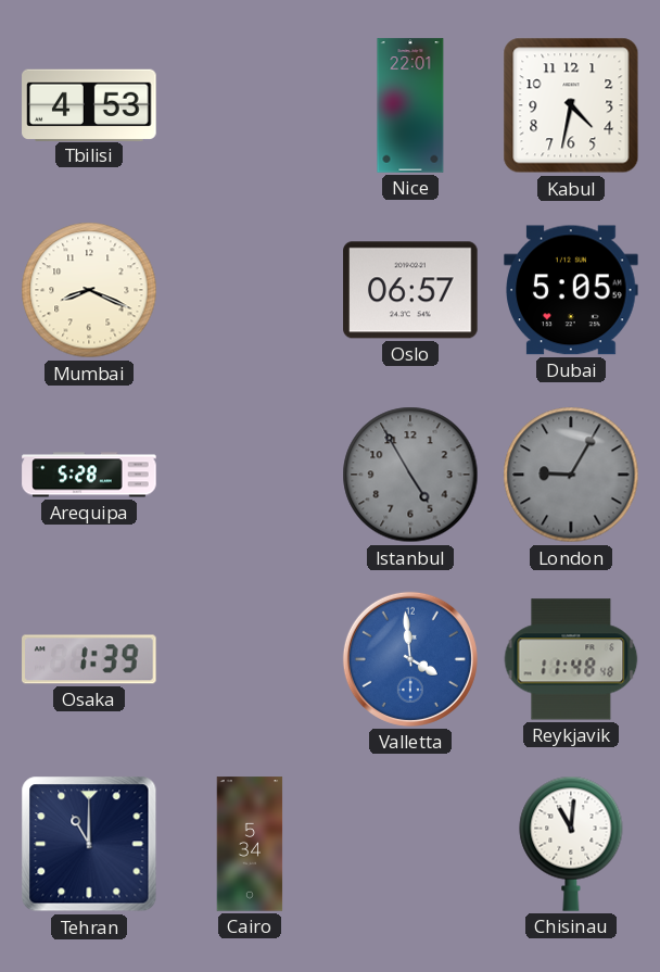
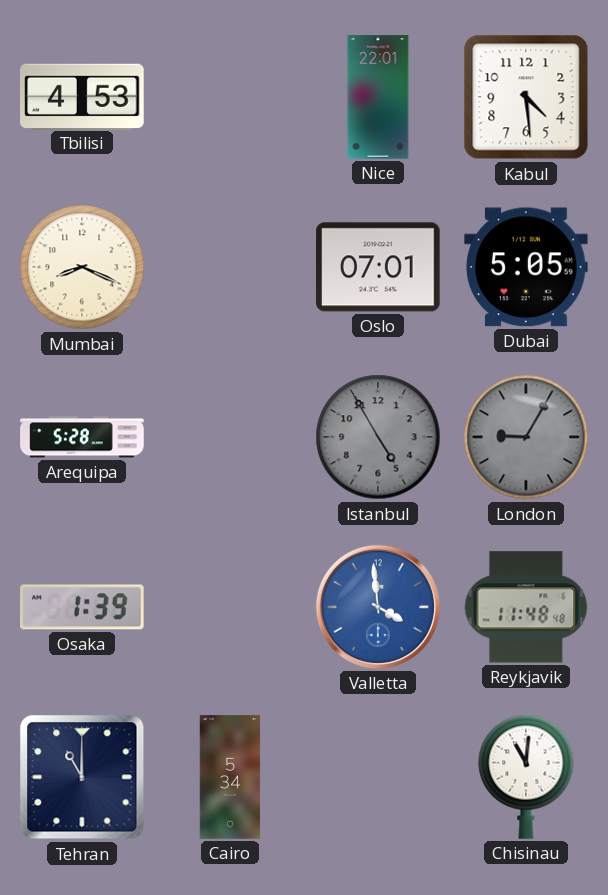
Kabul: 4:32 -> 4:29 (526, 97)
Oslo: 06:57 -> 07:01 (378, 267)
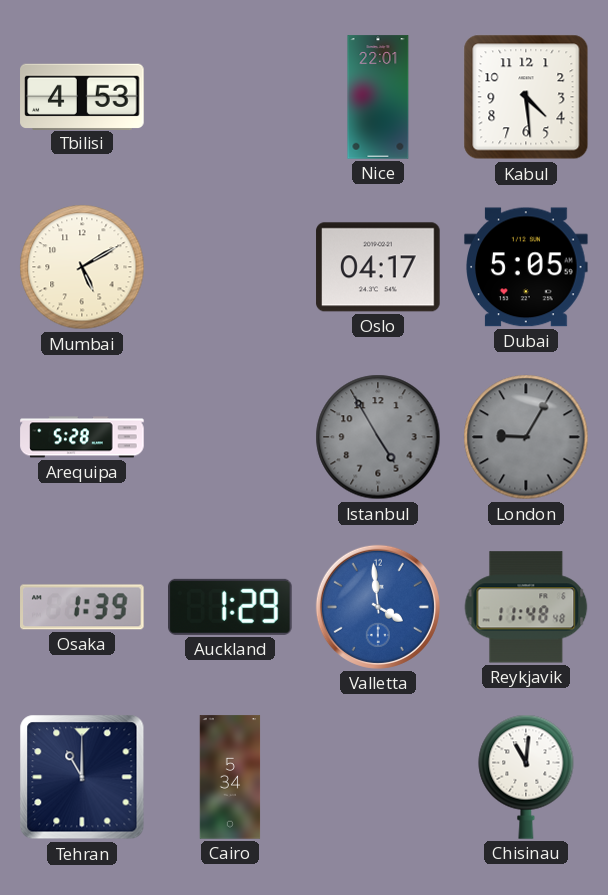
Mumbai: 8:19 -> 5:10 (82, 267)
Oslo: 07:01 -> 04:17 (378, 267)
Auckland: none -> 1:29 (231, 607)
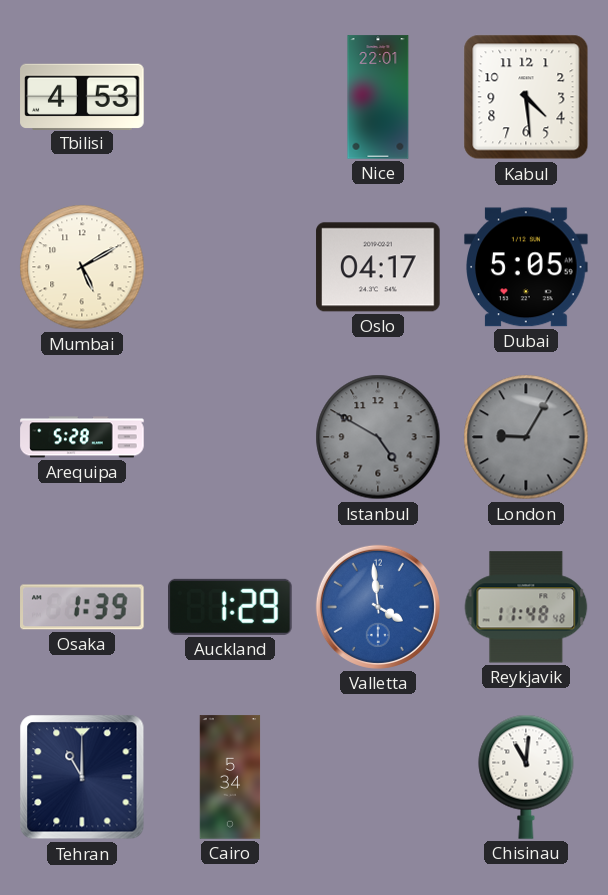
Istanbul: 4:55 -> 4:50 (378, 437)
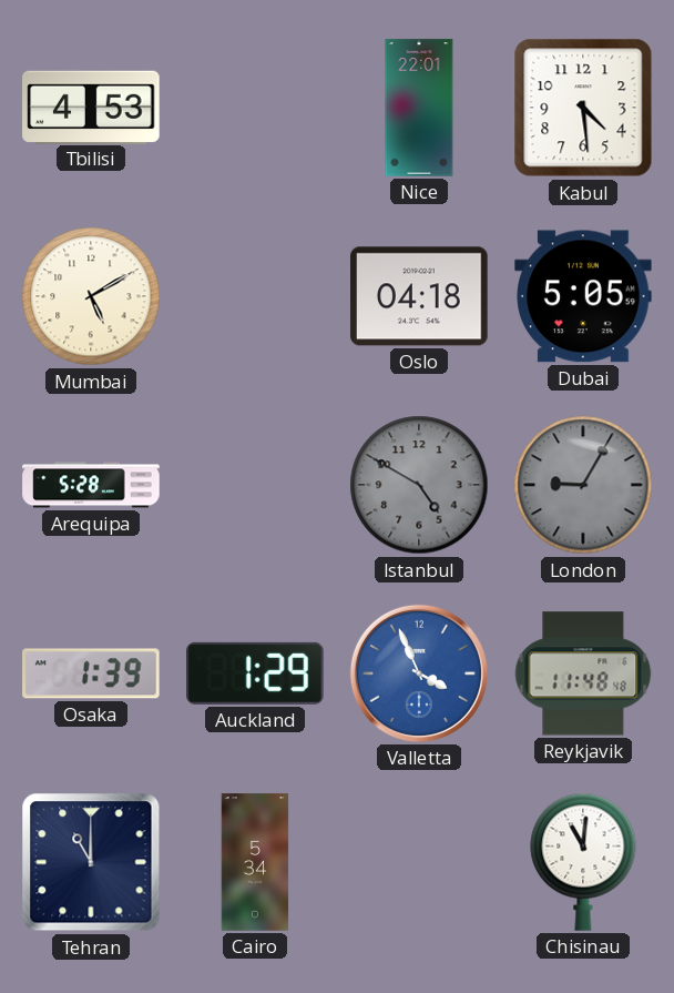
Oslo: 04:17 -> 04:18 (419, 296)
Valletta: 3:59 -> 3:56 (419, 673)
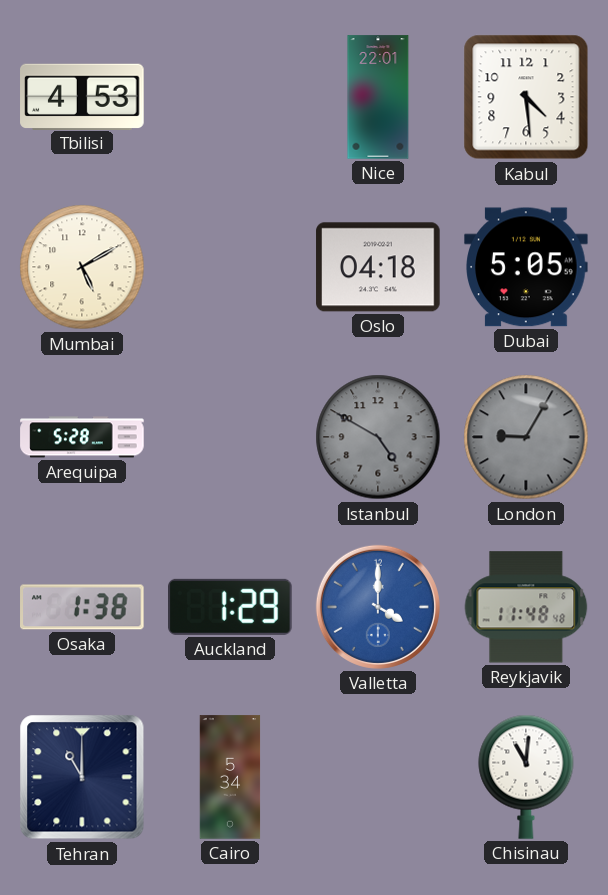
Osaka: 1:39 -> 1:38 (82, 607)
Valletta: 3:56 -> 4:00 (378, 607)
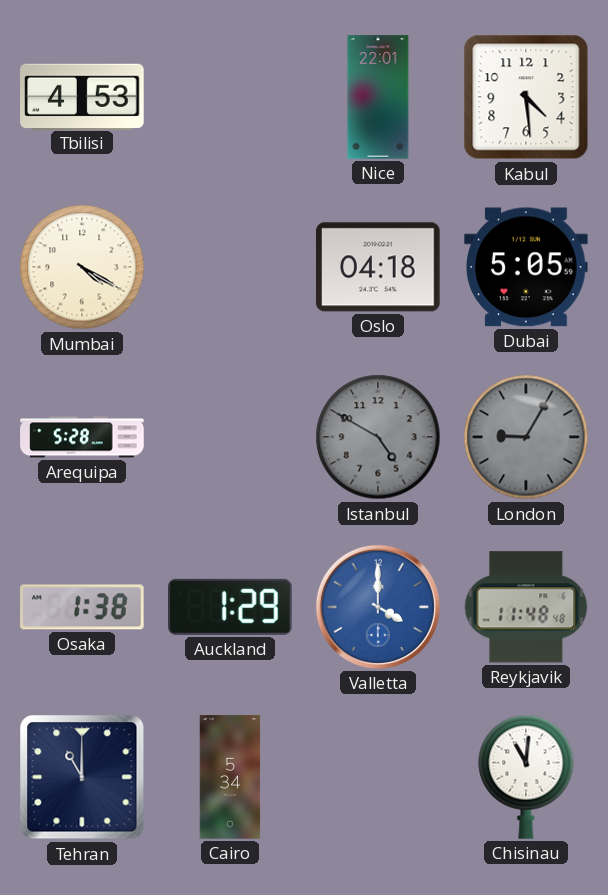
Mumbai: 5:10 -> 4:20 (82, 267)
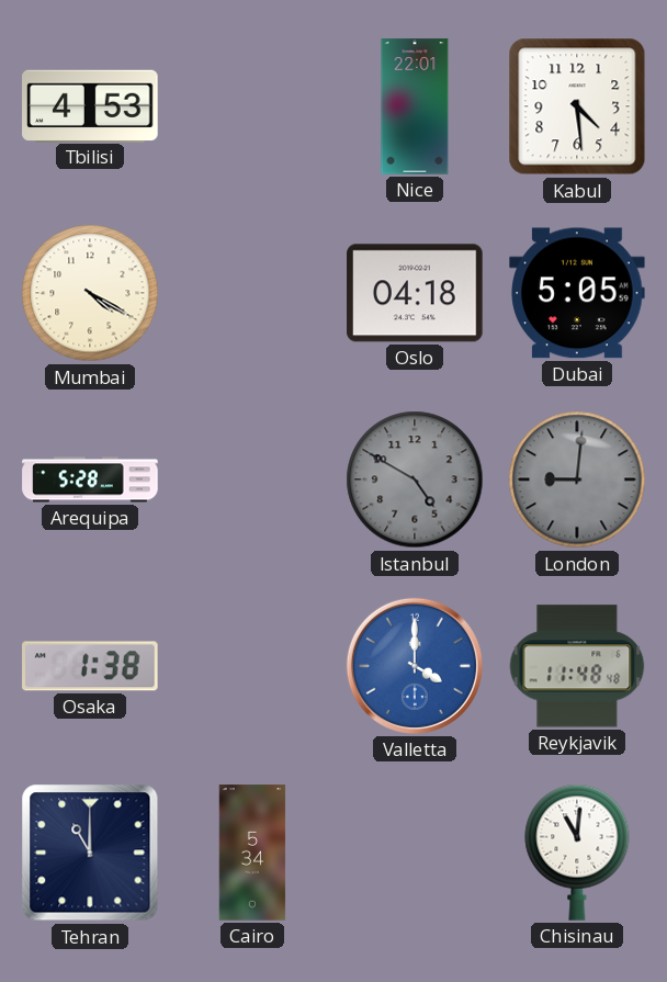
London: 9:05 -> 9:01 (577, 479)
Auckland: 1:29 -> none (231, 607)
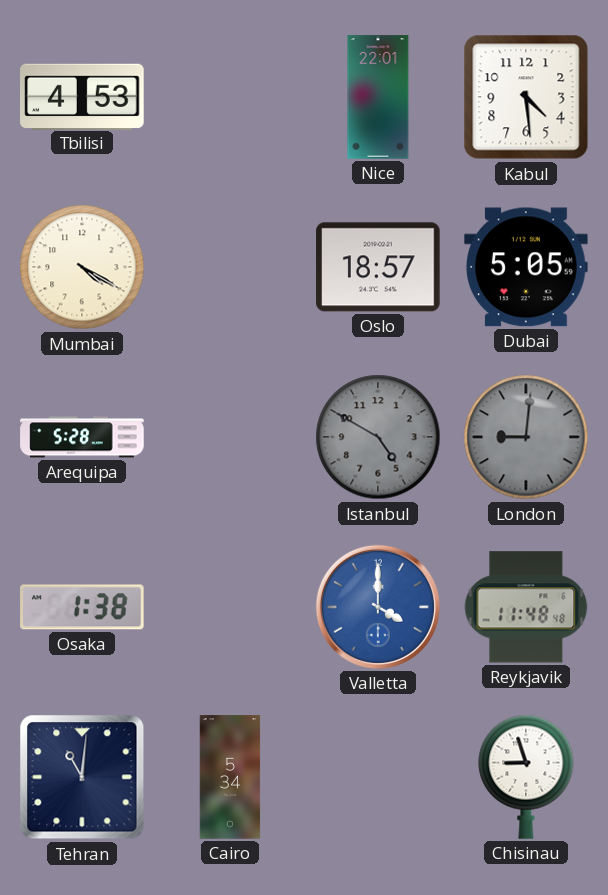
Oslo: 04:18 -> 18:57 (378, 267)
Tehran: 11:00 -> 11:01 (82, 777)
Chisinau: 11:01 -> 8:57 (526, 777)
